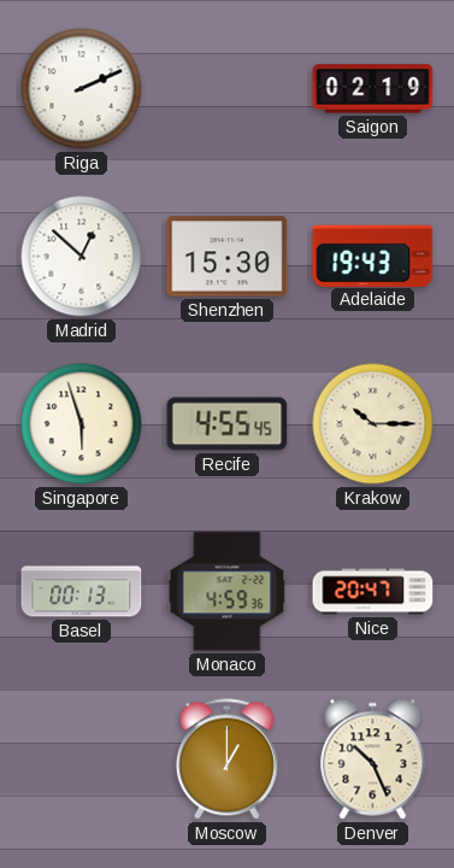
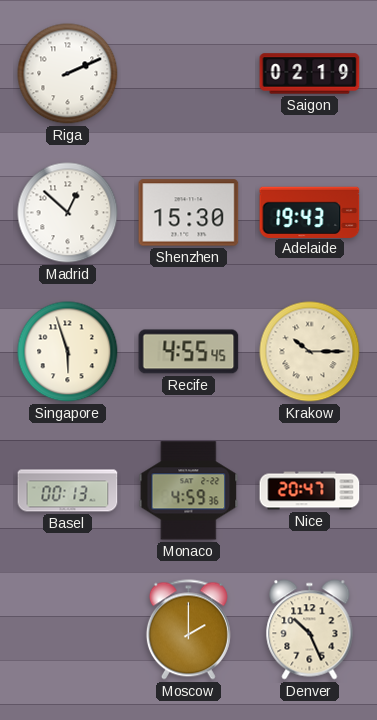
Moscow: 1:00 -> 2:00 (188, 630)
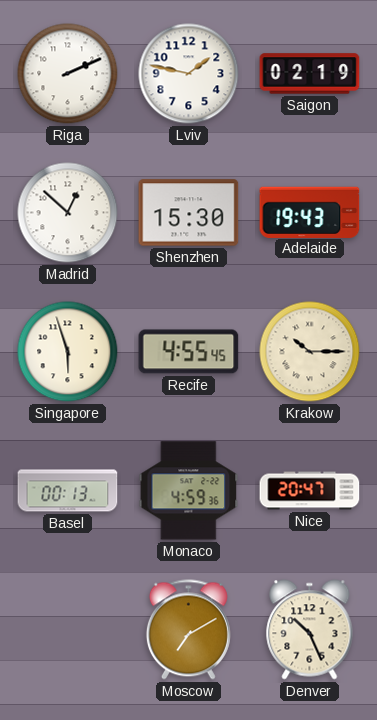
Lviv: none -> 1:47 (189, 74)
Moscow: 2:00 -> 7:10 (188, 630)
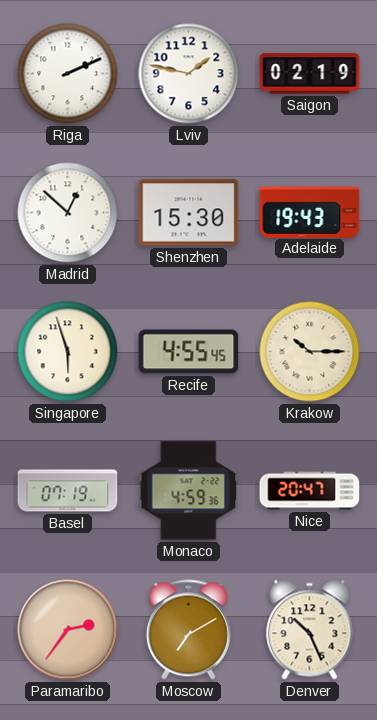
Basel: 00:13 -> 07:19 (68, 491)
Paramaribo: none -> 2:36 (68, 630)
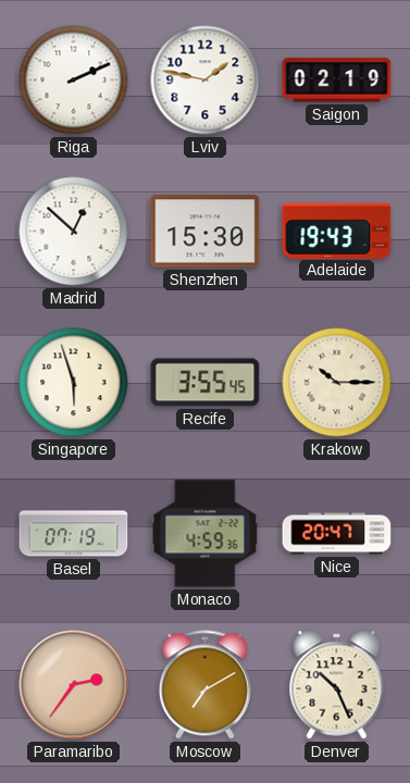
Recife: 4:55 -> 3:55 (206, 383)
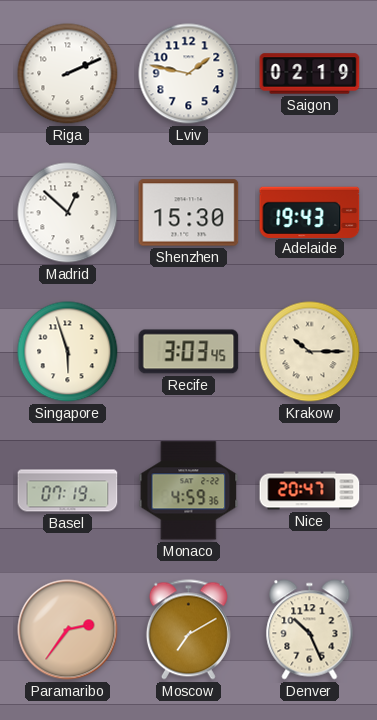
Recife: 3:55 -> 3:03 (189, 352)
